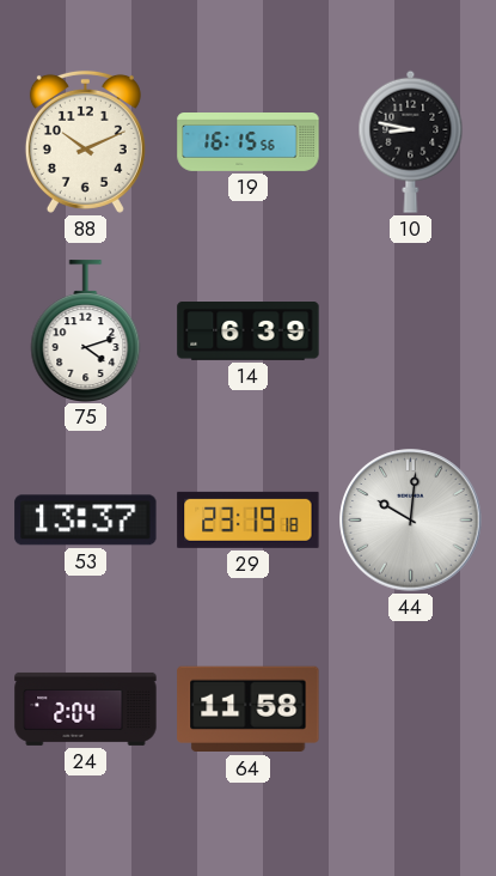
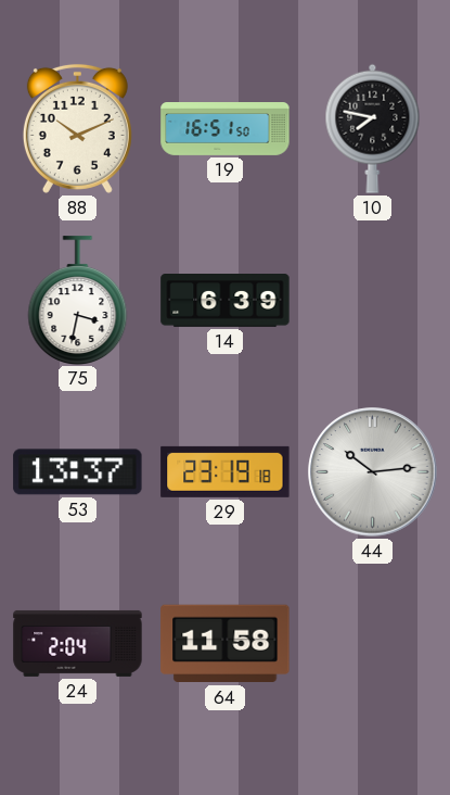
19: 16:15 -> 16:51 (226, 129)
10: 8:47 -> 7:47 (373, 128)
75: 4:12 -> 3:32 (78, 300)
44: 10:01 -> 10:14 (373, 472)
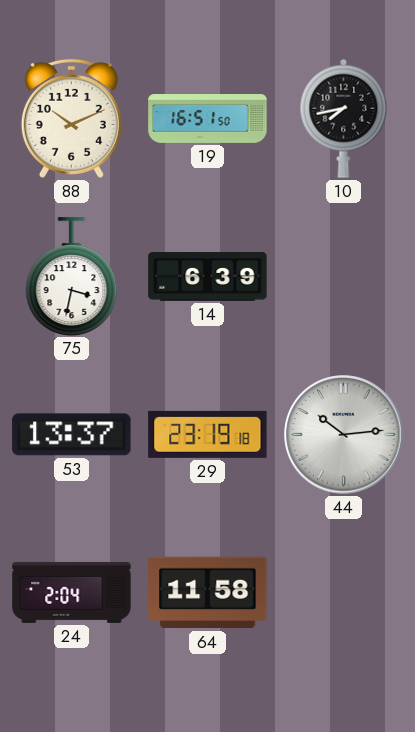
10: 7:47 -> 7:43 (344, 118)
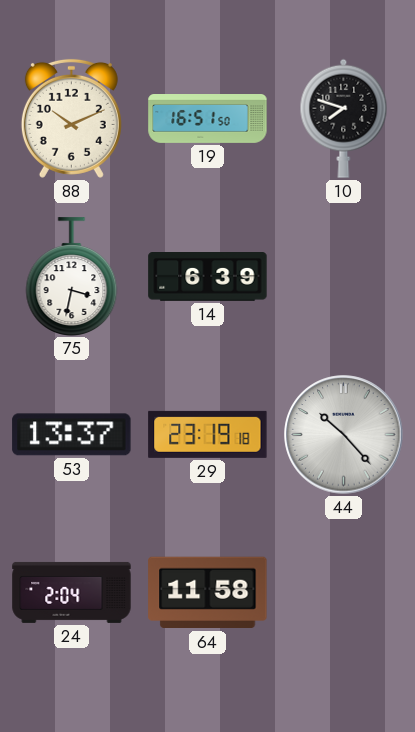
10: 7:43 -> 7:48 (344, 118)
44: 10:14 -> 10:23 (344, 435)
